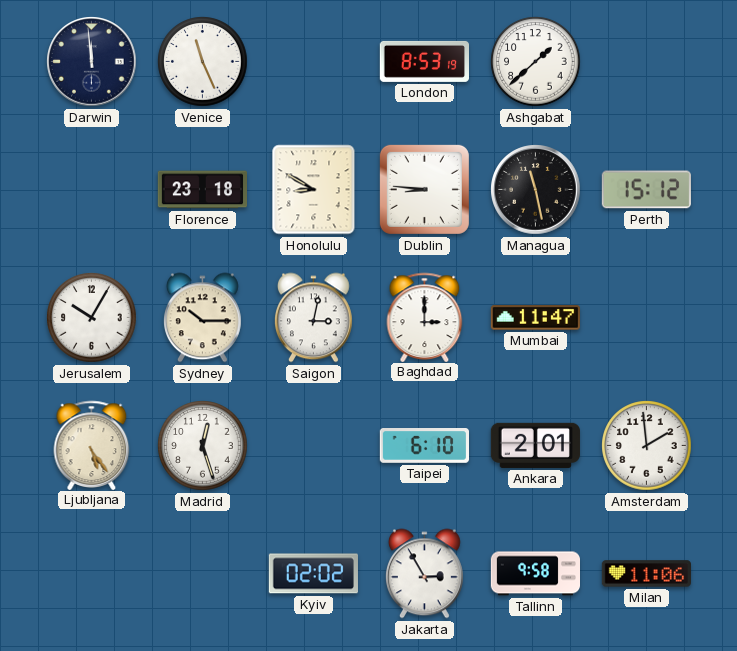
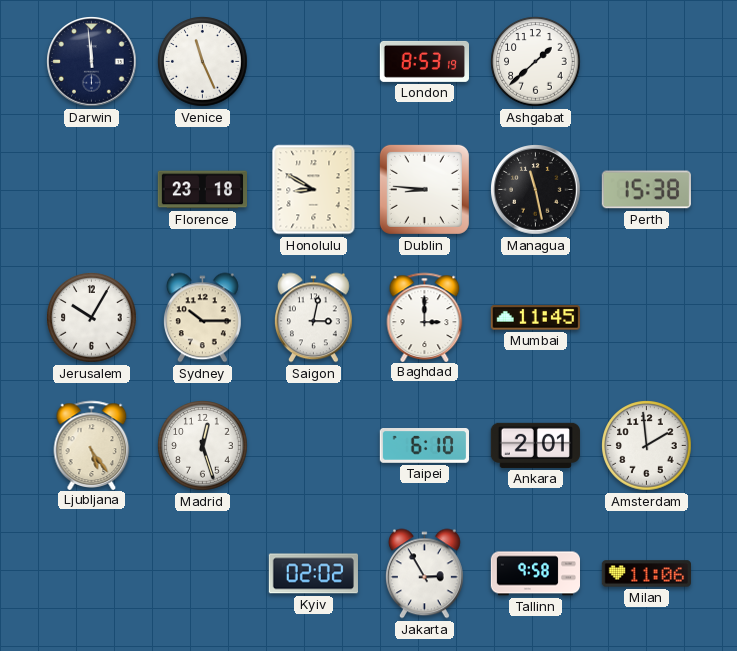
Perth: 15:12 -> 15:38 (646, 190)
Mumbai: 11:47 -> 11:45 (535, 318)
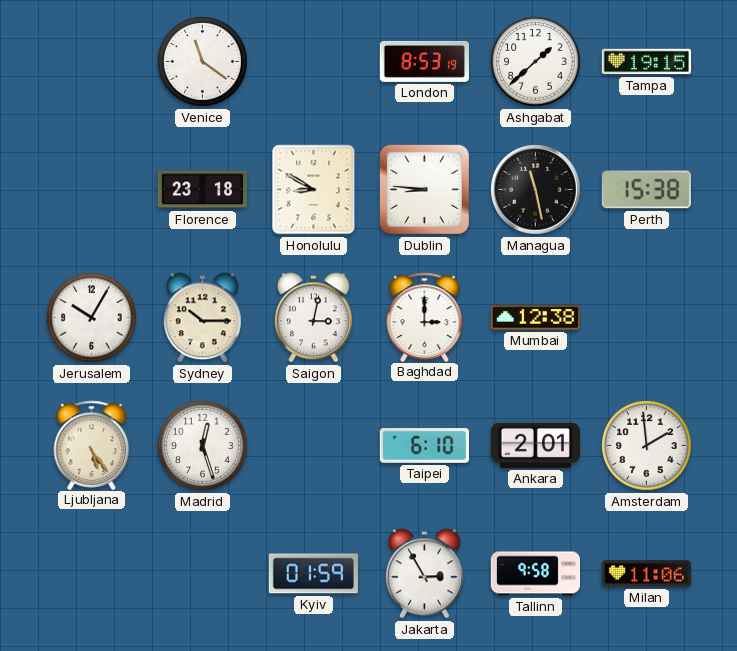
Darwin: 11:59 -> none (92, 62)
Venice: 11:26 -> 11:21 (203, 62)
Tampa: none -> 19:15 (646, 62)
Mumbai: 11:45 -> 12:38 (535, 318)
Kyiv: 02:02 -> 01:59 (313, 574)
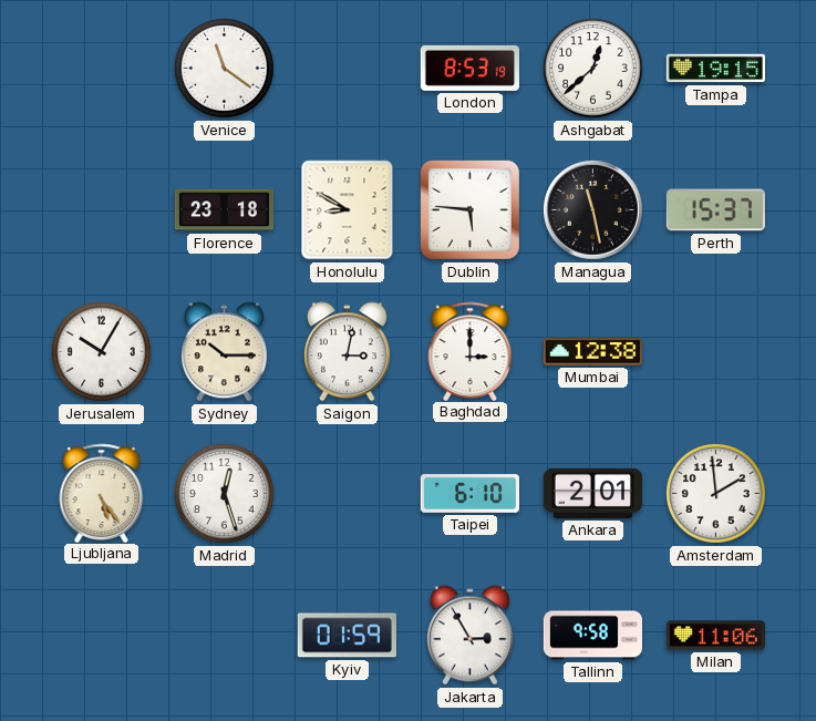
Ashgabat: 1:38 -> 12:38 (593, 69)
Dublin: 8:46 -> 5:46 (469, 209)
Perth: 15:38 -> 15:37 (715, 210)
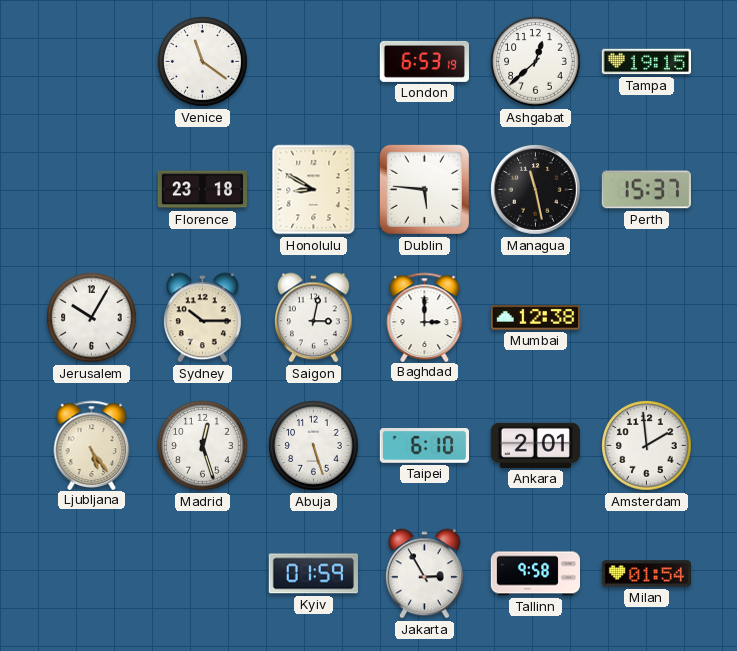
London: 8:53 -> 6:53 (424, 61)
Abuja: none -> 5:27 (314, 446)
Milan: 11:06 -> 01:54 (646, 574)
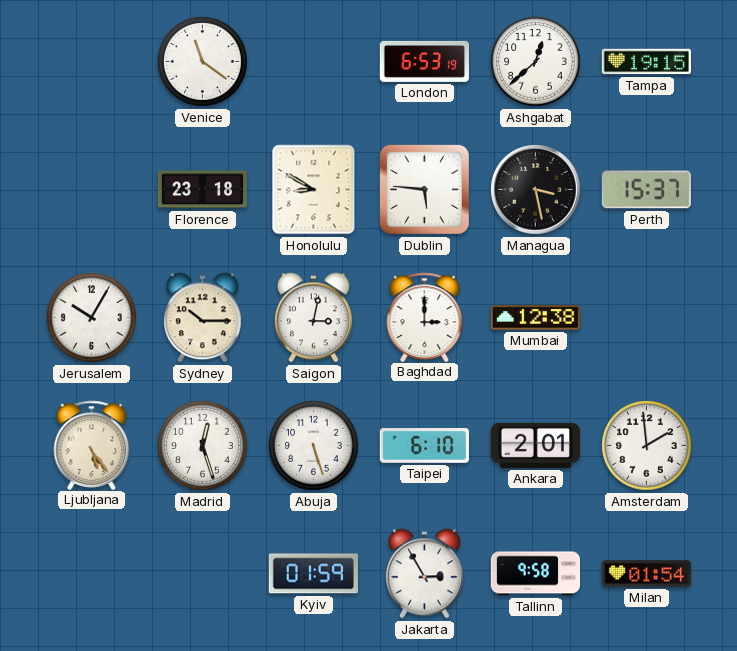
Managua: 11:28 -> 3:28 (536, 190)
